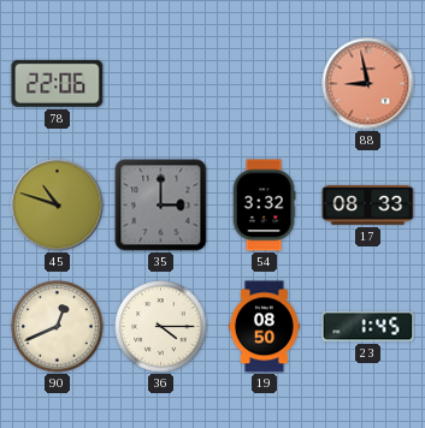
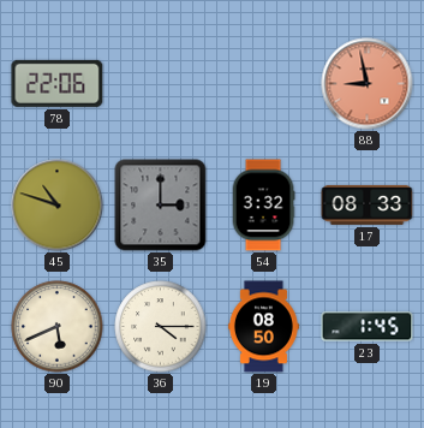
90: 12:41 -> 5:41 (58, 327)
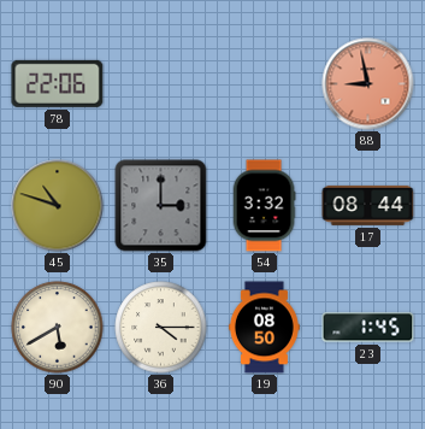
17: 08:33 -> 08:44 (368, 205)
90: 5:41 -> 5:40 (58, 328)
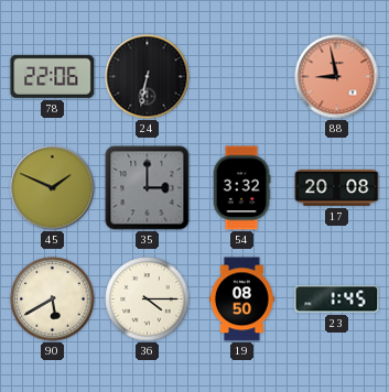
24: none -> 6:32 (148, 77)
45: 10:48 -> 1:49 (53, 188)
17: 08:44 -> 20:08 (337, 187)
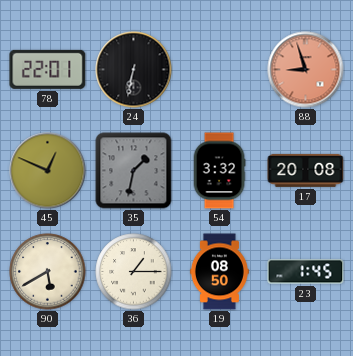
78: 22:06 -> 22:01 (48, 69)
88: 8:58 -> 8:57 (306, 70)
45: 1:49 -> 12:49 (48, 171)
35: 3:00 -> 1:32 (134, 171)
36: 4:15 -> 1:15 (134, 272)
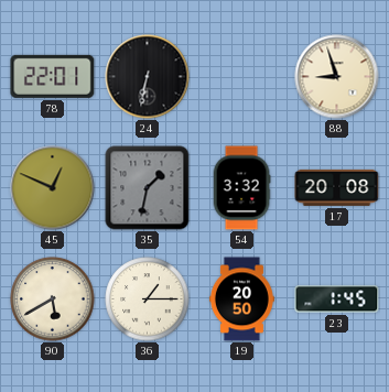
88 dial: salmon -> cream (337, 77)
19: 08:50 -> 20:50 (241, 300)
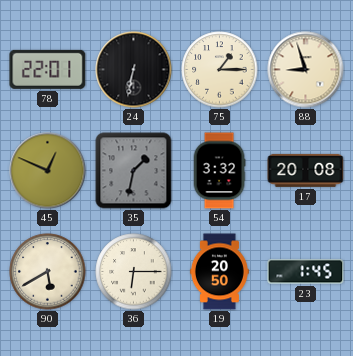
75: none -> 1:15 (220, 70)
36: 1:15 -> 6:15 (134, 272)
